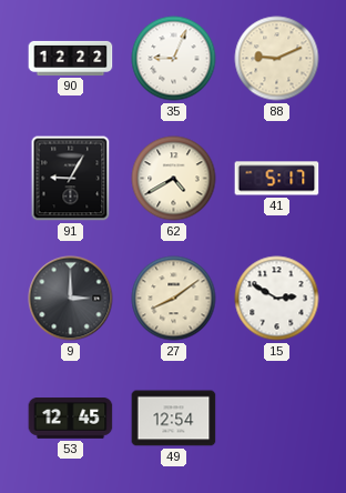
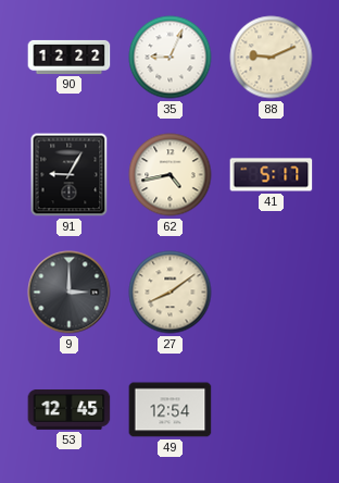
62: 4:40 -> 4:43 (171, 175)
15: 2:50 -> none (277, 299)
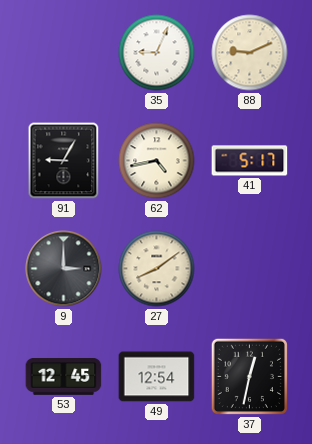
90: 12:22 -> none (70, 57)
37: none -> 12:32 (249, 376)
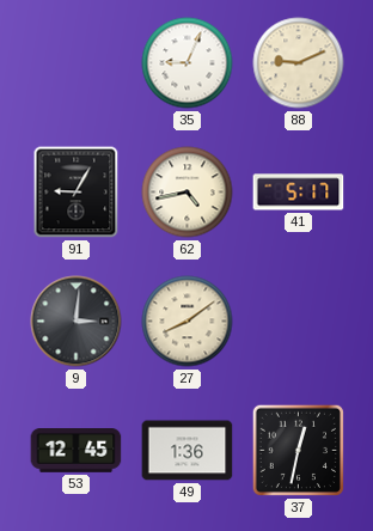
9: 3:00 -> 3:01 (77, 322)
49: 12:54 -> 1:36 (188, 451)
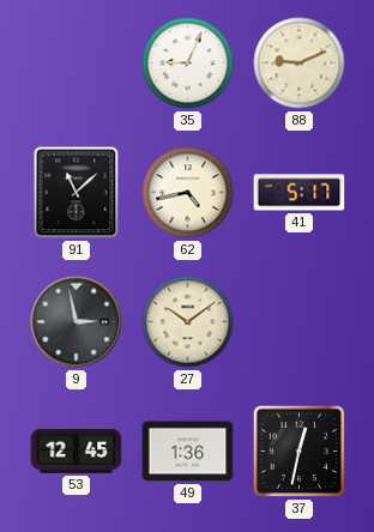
91: 9:05 -> 11:08 (77, 193)
9: 3:01 -> 2:58 (77, 322)
27: 8:09 -> 10:09 (188, 322)
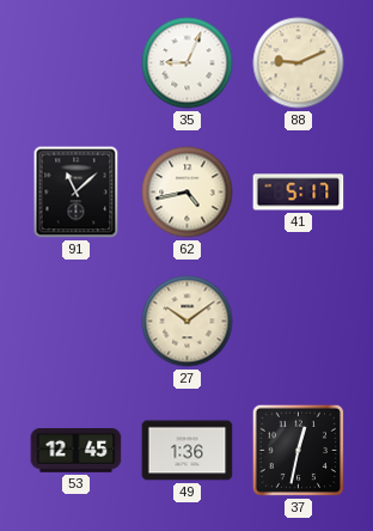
9: 2:58 -> none (77, 322)
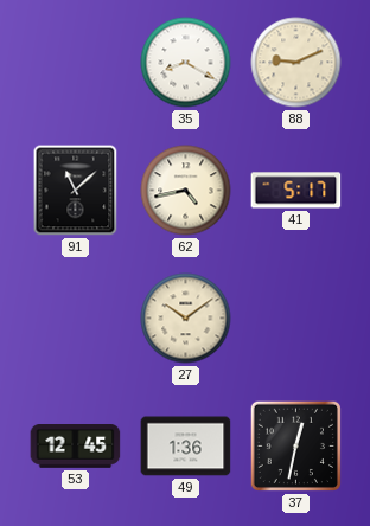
35: 9:04 -> 8:20 (186, 63)
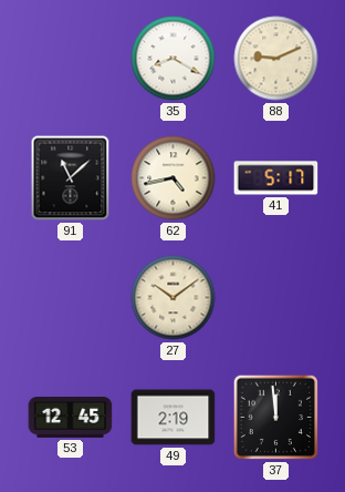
49: 1:36 -> 2:19 (174, 418)
37: 12:32 -> 11:59 (275, 417)
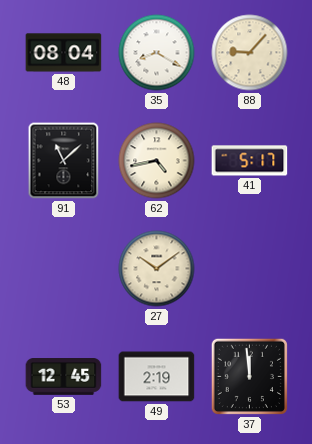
48: none -> 08:04 (64, 53)
88: 9:11 -> 9:07 (250, 53)
